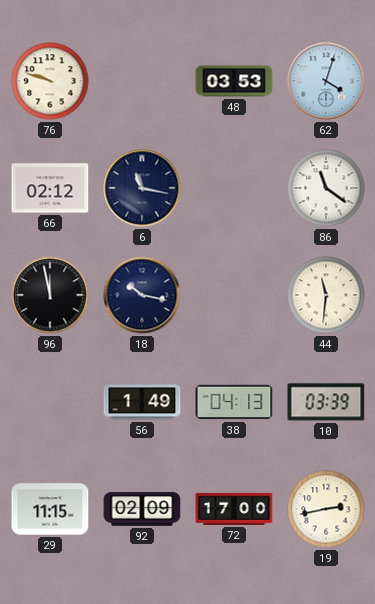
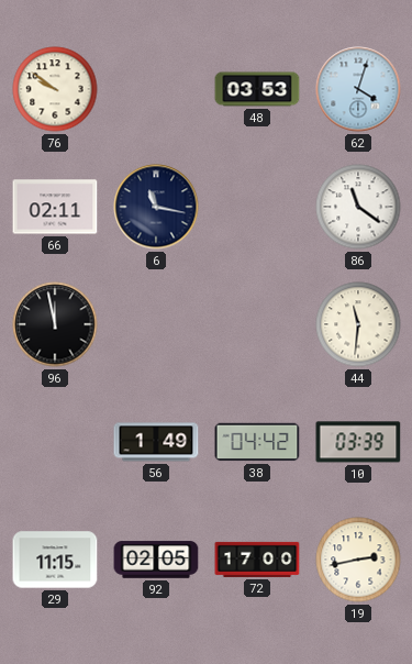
76: 9:48 -> 9:51 (55, 89)
66: 02:12 -> 02:11 (55, 207)
18: 10:17 -> none (142, 295)
38: 04:13 -> 04:42 (257, 442)
92: 02:09 -> 02:05 (156, 560)
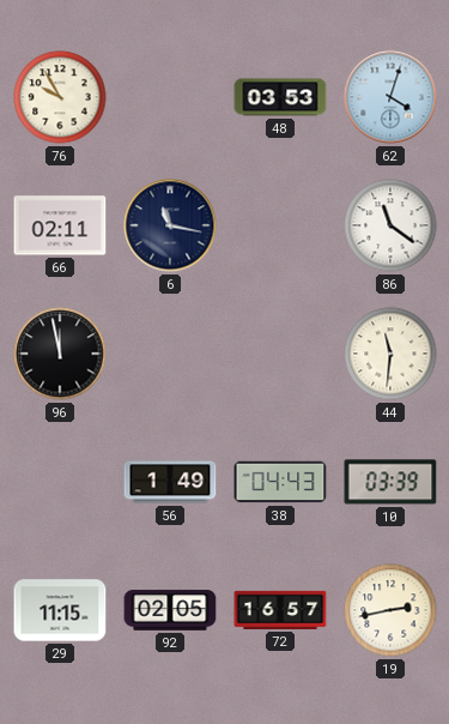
76: 9:51 -> 9:55 (60, 97)
38: 04:42 -> 04:43 (280, 482)
72: 17:00 -> 16:57 (280, 610)
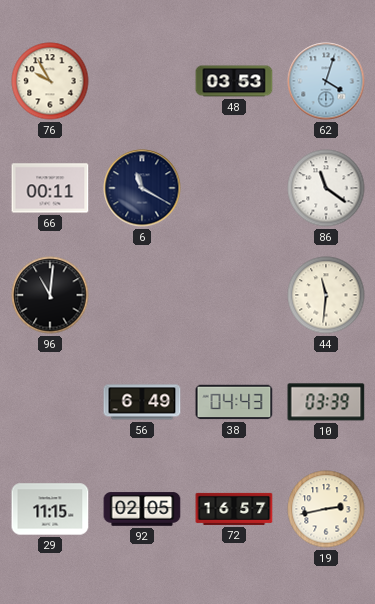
66: 02:11 -> 00:11 (50, 188)
6: 11:17 -> 11:20 (142, 188)
96: 11:58 -> 11:01 (50, 295)
56: 1:49 -> 6:49 (142, 402)
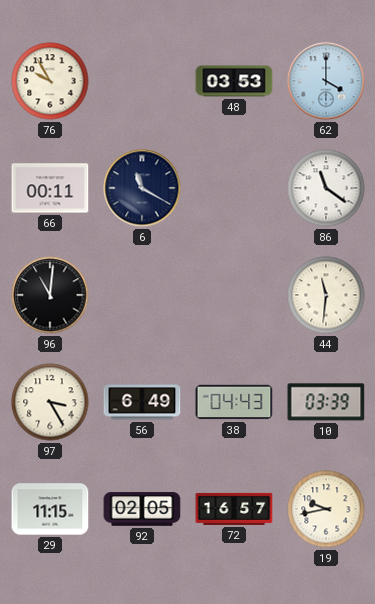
62: 4:03 -> 4:00 (326, 81)
97: none -> 3:25 (50, 402)
19: 2:43 -> 9:43 (326, 509)
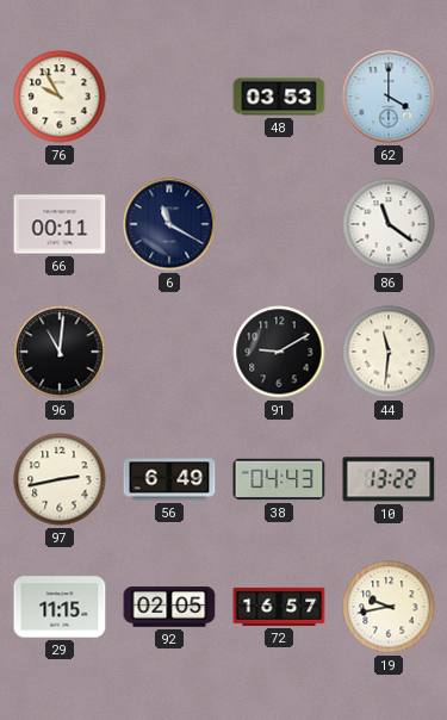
91: none -> 9:10 (279, 352)
97: 3:25 -> 2:43 (60, 479)
10: 03:39 -> 13:22 (389, 479)
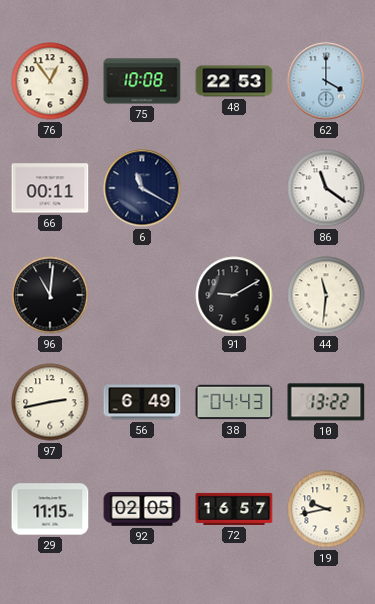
76: 9:55 -> 12:54 (50, 81)
75: none -> 10:08 (142, 81)
48: 03:53 -> 22:53 (234, 81)
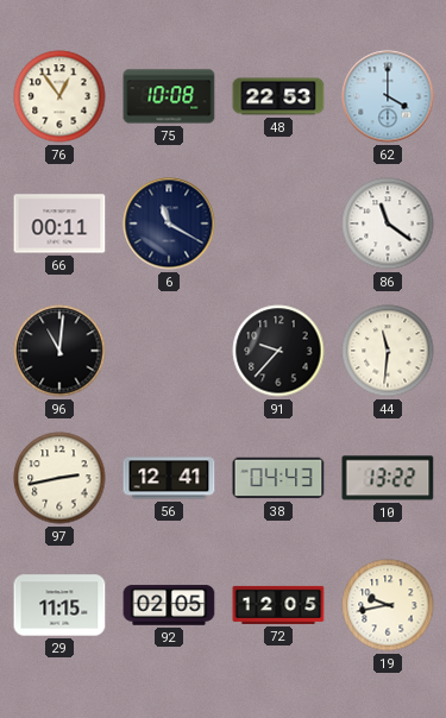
91: 9:10 -> 9:37 (278, 351)
56: 6:49 -> 12:41 (169, 478)
72: 16:57 -> 12:05 (278, 605)
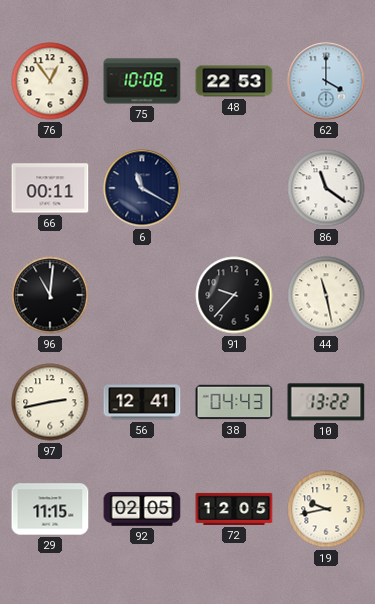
44: 11:31 -> 11:28 (326, 295)
